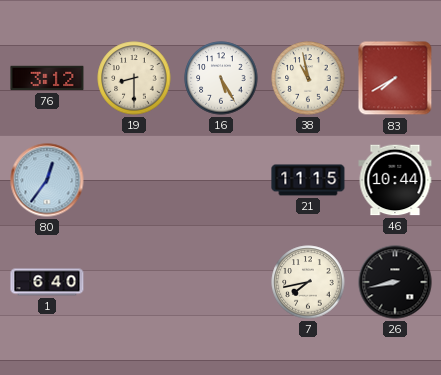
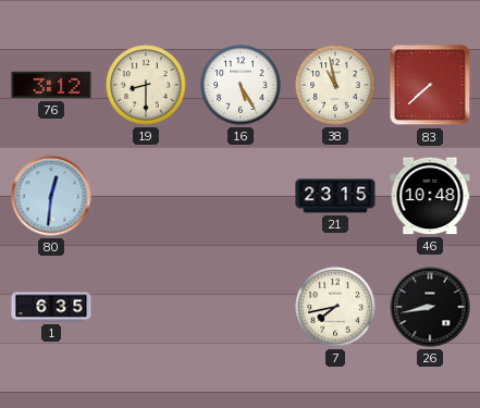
83: 7:40 -> 7:38 (430, 85)
80: 12:36 -> 12:31 (51, 196)
21: 11:15 -> 23:15 (335, 196)
46: 10:44 -> 10:48 (430, 196)
1: 6:40 -> 6:35 (51, 307)
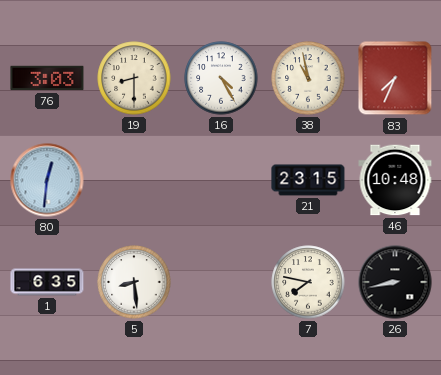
76: 3:12 -> 3:03 (47, 78)
16: 5:25 -> 4:25 (221, 78)
83: 7:38 -> 7:34 (395, 78)
5: none -> 8:29 (134, 282)
7: 7:43 -> 7:47 (308, 282)
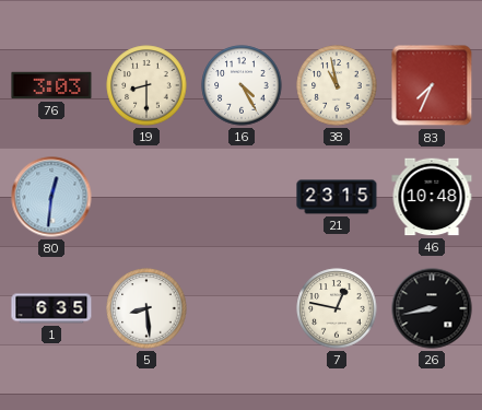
7: 7:47 -> 12:47 (337, 308)
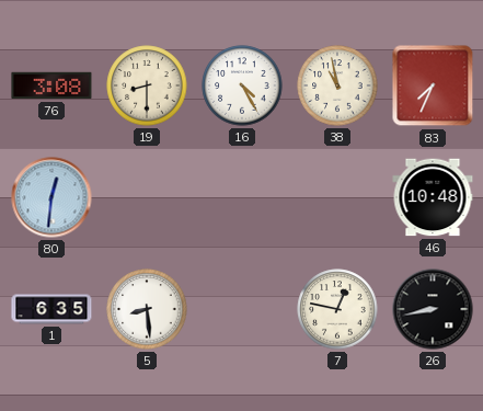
76: 3:03 -> 3:08 (51, 85)
21: 23:15 -> none (337, 197)
